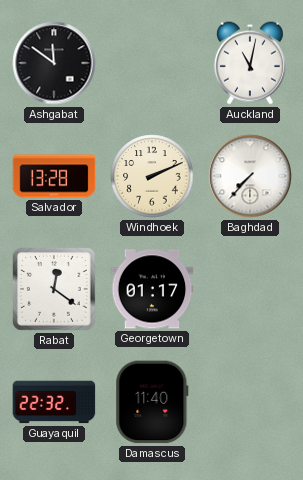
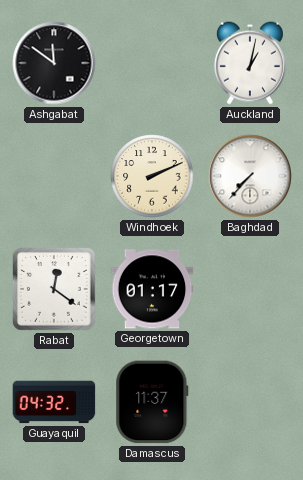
Auckland: 11:02 -> 1:02 (250, 63)
Salvador: 13:28 -> none (54, 176)
Guayaquil: 22:32 -> 04:32 (54, 402)
Damascus: 11:40 -> 11:37 (152, 402)
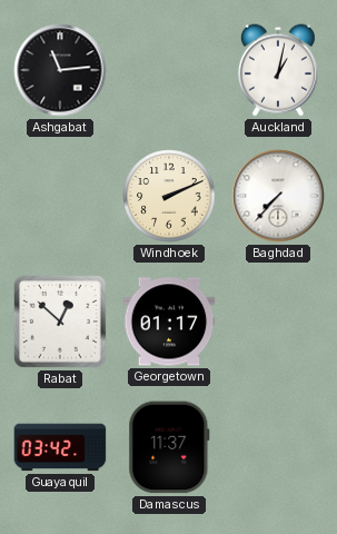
Ashgabat: 11:51 -> 11:14 (60, 70)
Rabat: 12:21 -> 12:52 (60, 322)
Guayaquil: 04:32 -> 03:42 (60, 447)
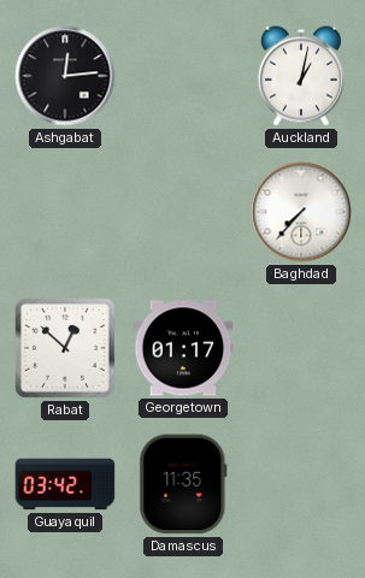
Ashgabat: 11:14 -> 12:14 (65, 76)
Windhoek: 2:11 -> none (169, 196)
Damascus: 11:37 -> 11:35 (183, 484)
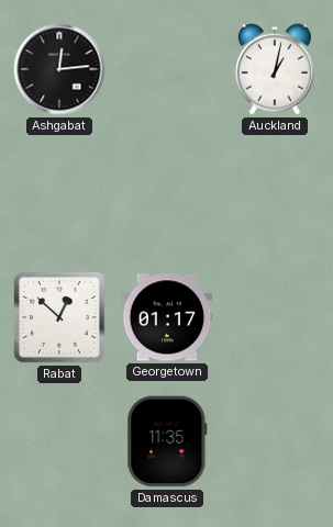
Baghdad: 7:37 -> none (301, 212)
Guayaquil: 03:42 -> none (65, 484)
